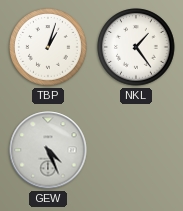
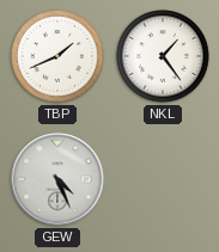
TBP: 1:03 -> 1:41 (57, 56)
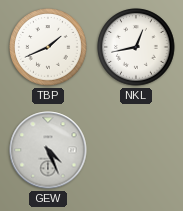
NKL: 1:24 -> 12:43 (136, 47)
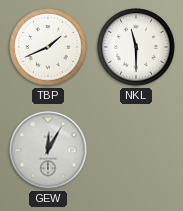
NKL: 12:43 -> 11:30 (136, 47)
GEW: 4:26 -> 12:05 (48, 150)
